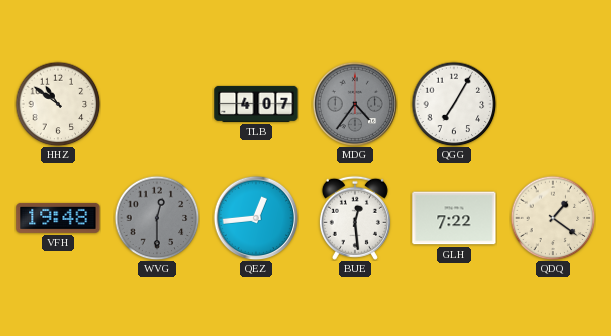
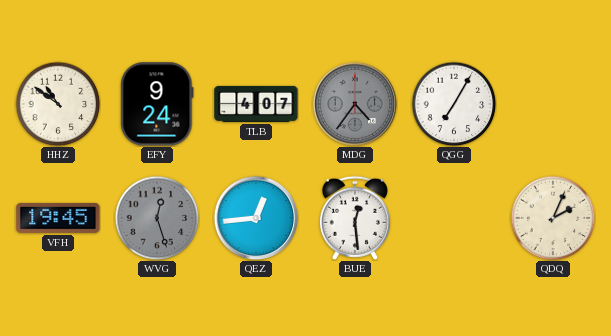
EFY: none -> 9:24 (157, 104)
VFH: 19:48 -> 19:45 (58, 218)
WVG: 12:30 -> 12:27 (157, 218)
GLH: 7:22 -> none (454, 218)
QDQ: 1:21 -> 2:04 (553, 218)
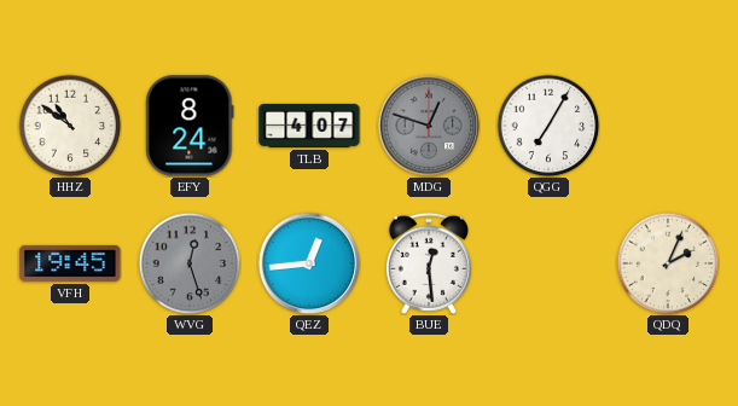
EFY: 9:24 -> 8:24 (190, 126)
MDG: 4:36 -> 12:48 (429, 126)
